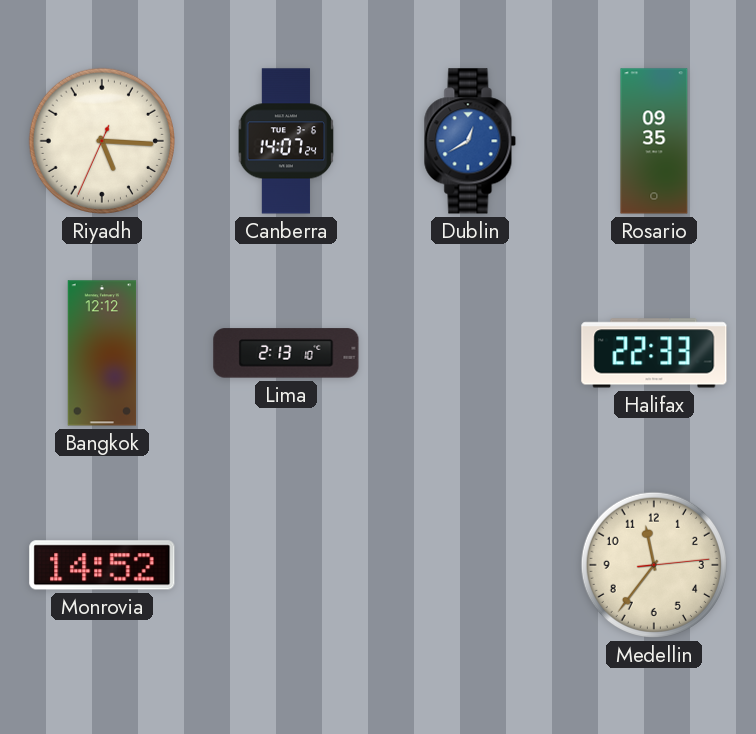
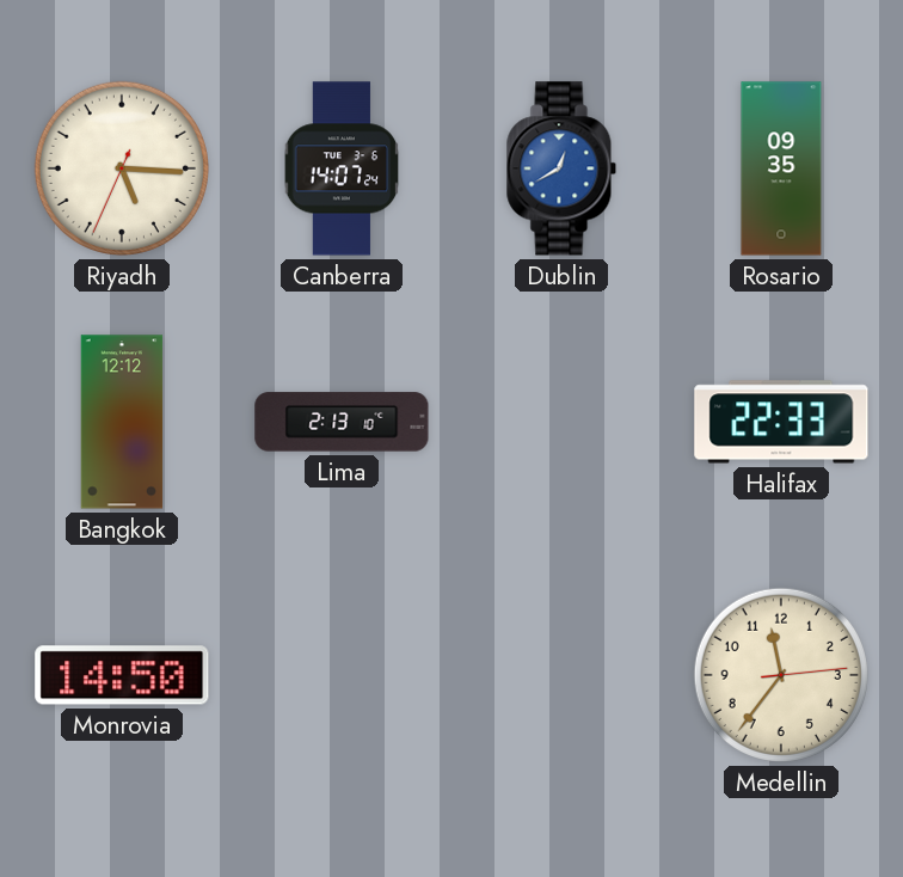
Monrovia: 14:52 -> 14:50 (122, 675)
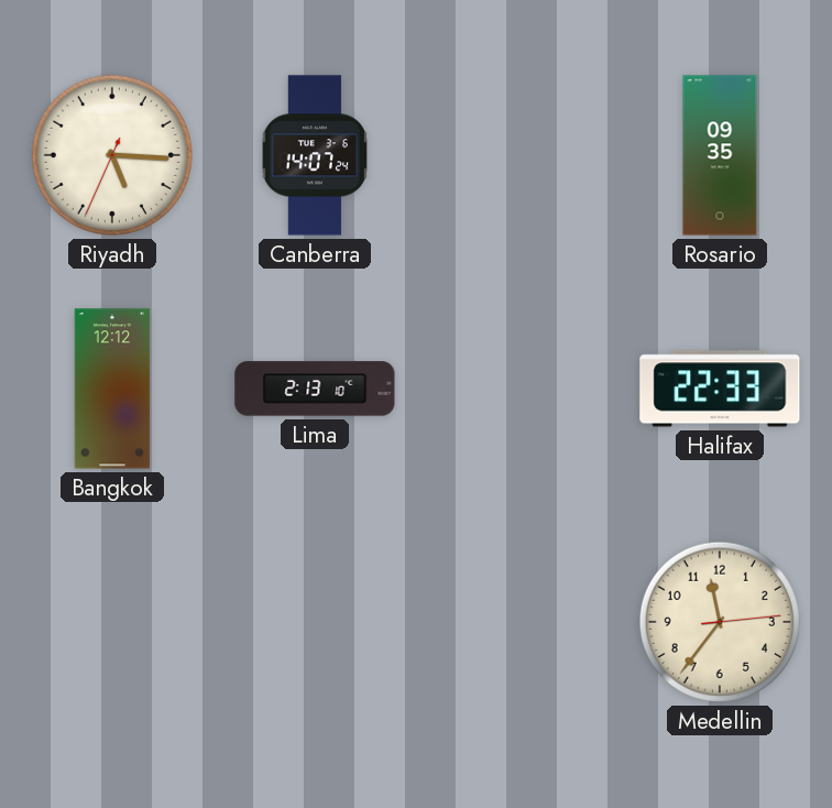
Dublin: 12:40 -> none (561, 168)
Monrovia: 14:50 -> none (122, 675)
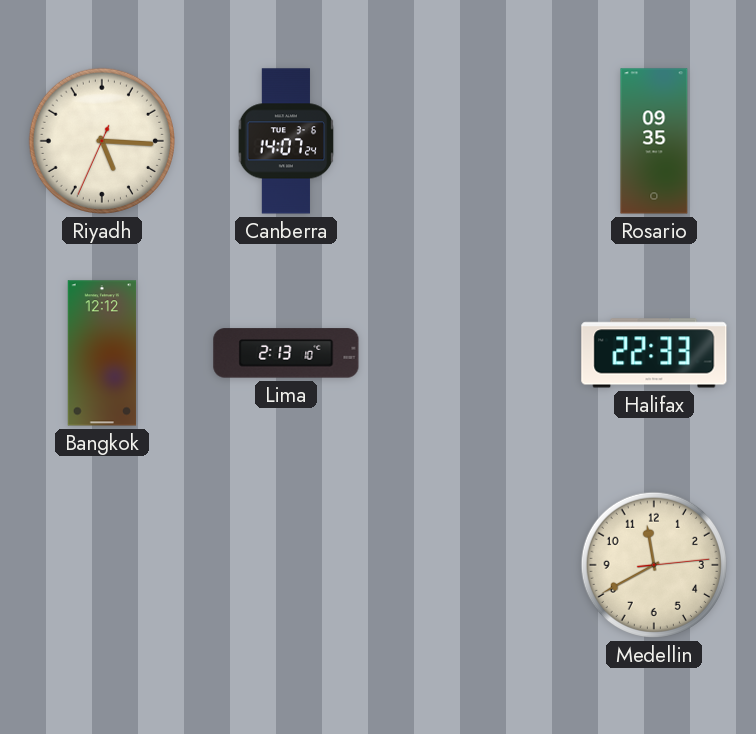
Medellin: 11:36 -> 11:40 (654, 565)
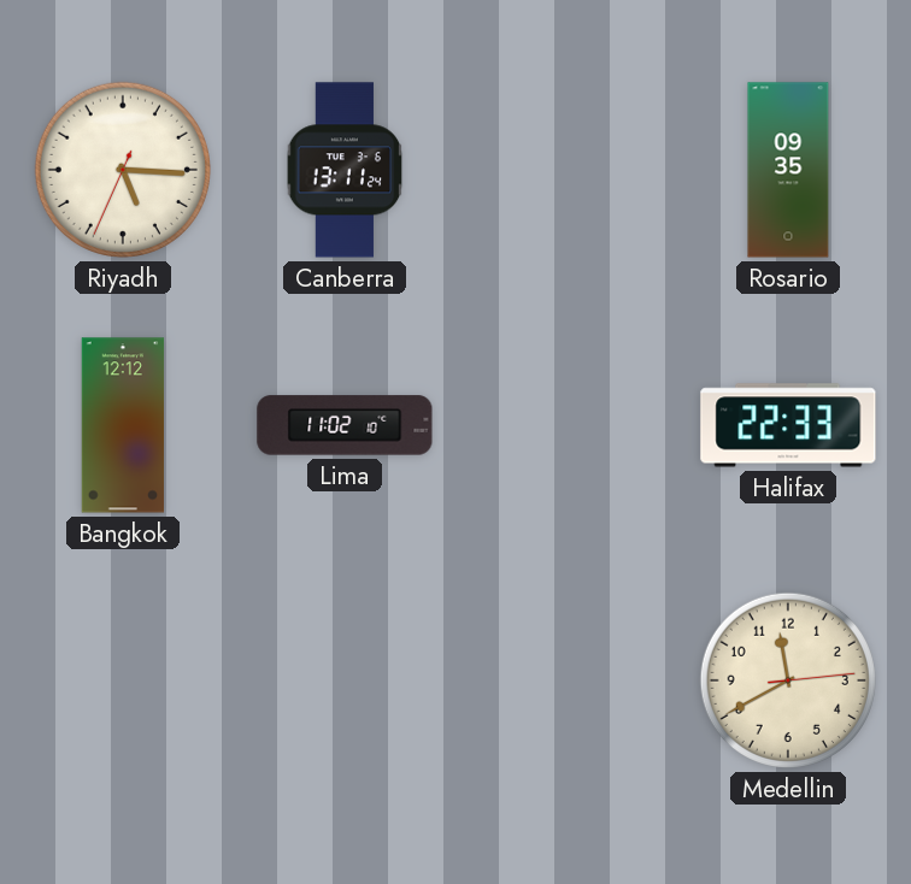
Canberra: 14:07 -> 13:11 (345, 170)
Lima: 2:13 -> 11:02 (345, 425)
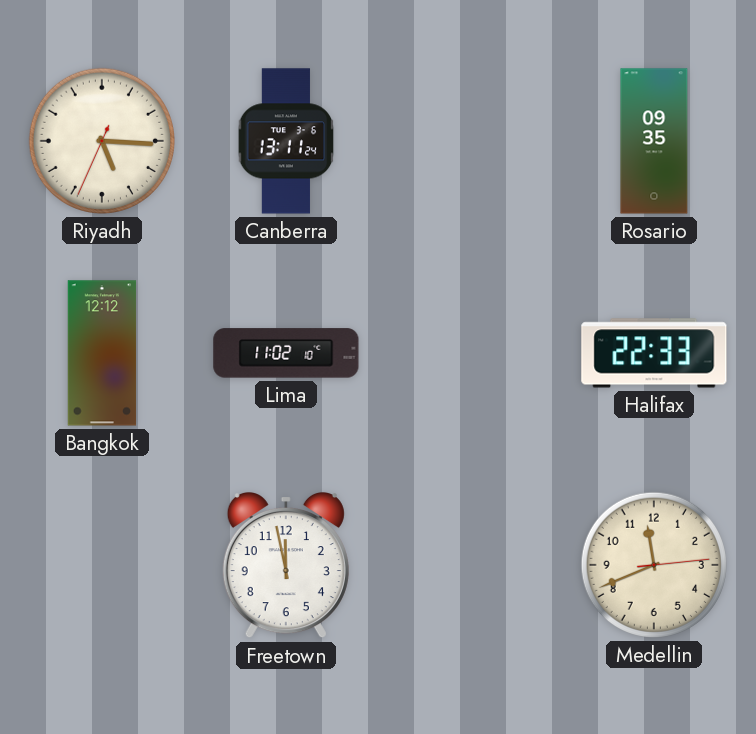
Freetown: none -> 11:58 (286, 566)
Medellin: 11:40 -> 11:41 (654, 565)
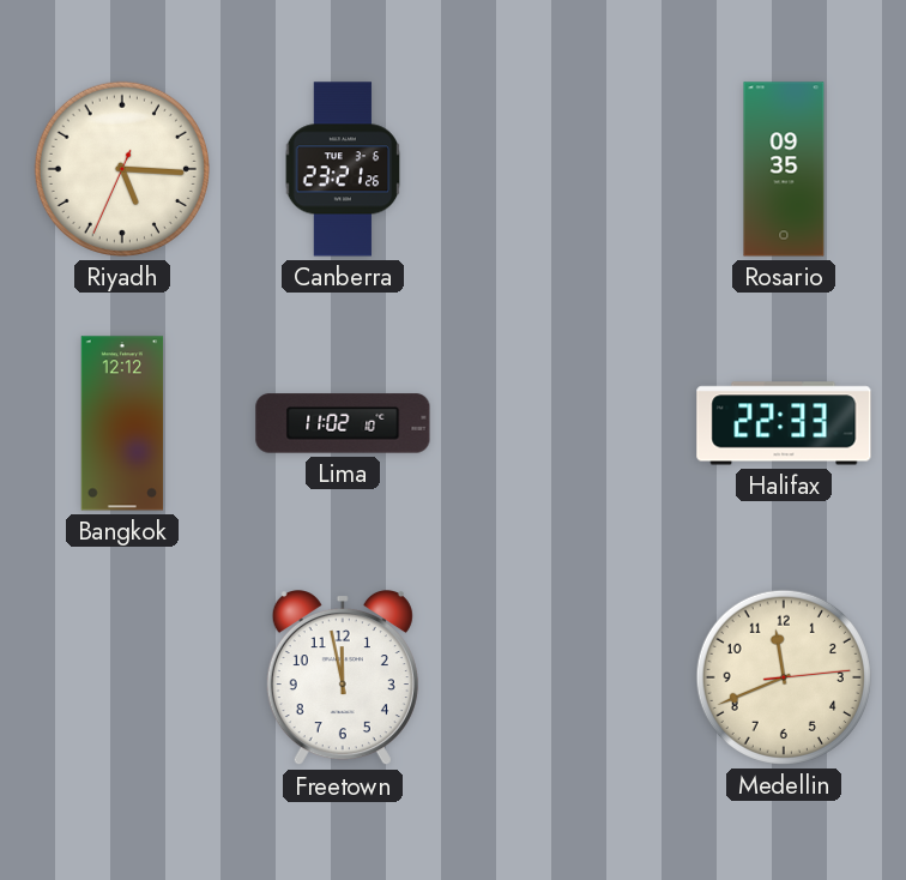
Canberra: 13:11 -> 23:21 (343, 169)
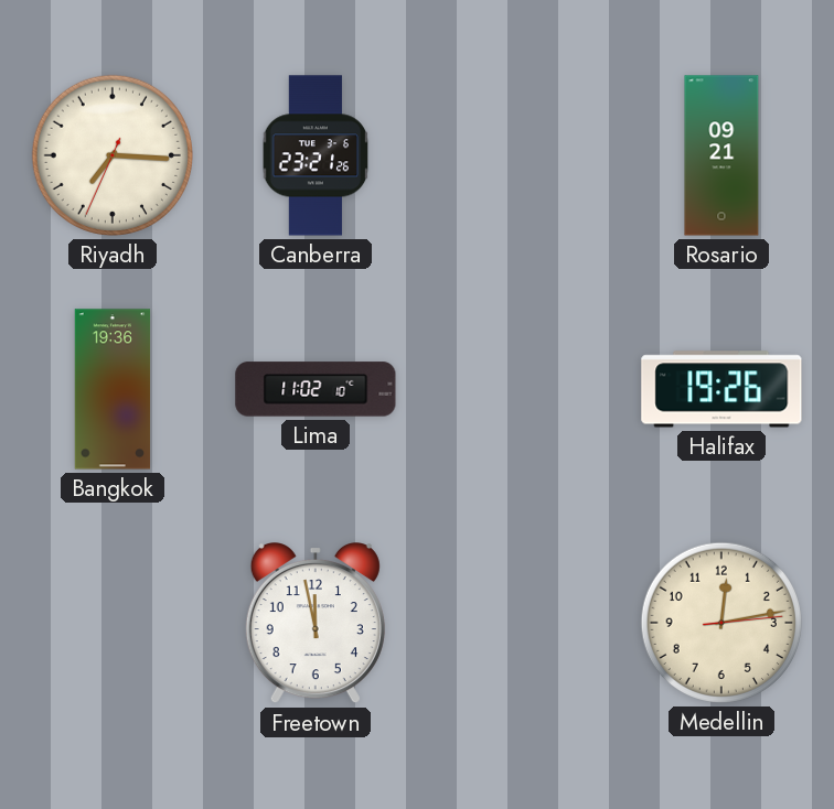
Riyadh: 5:15 -> 7:15 (113, 155)
Rosario: 09:35 -> 09:21 (721, 155)
Bangkok: 12:12 -> 19:36 (113, 389)
Halifax: 22:33 -> 19:26 (721, 389)
Medellin: 11:41 -> 12:13 (721, 623)
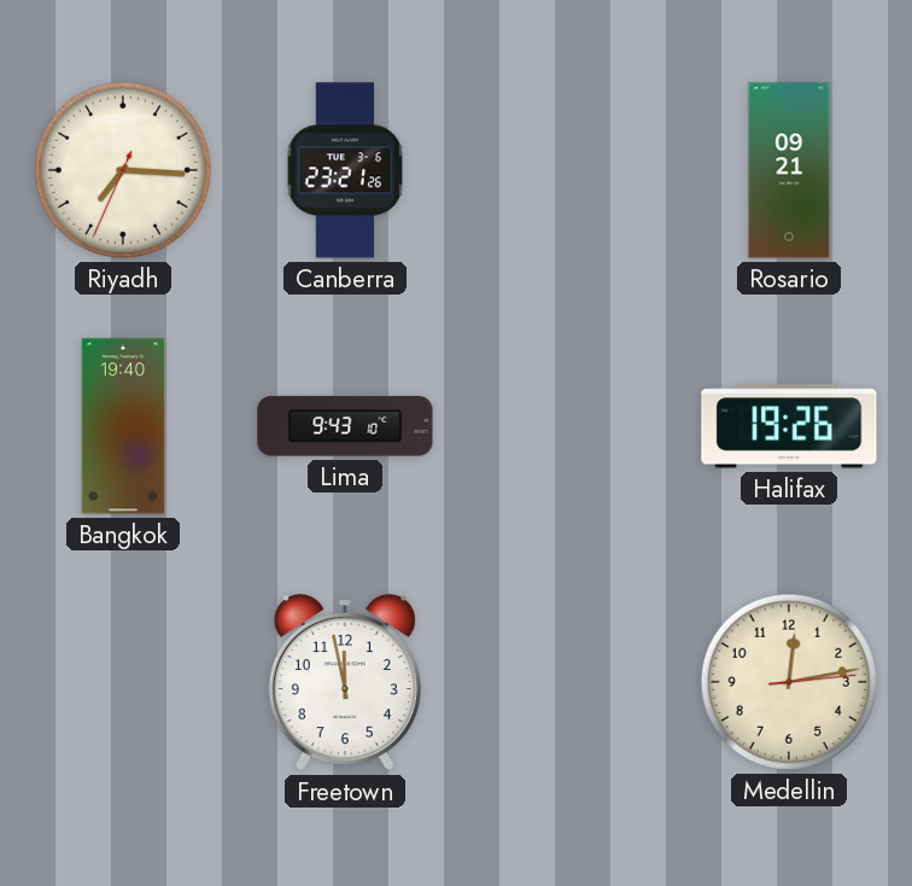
Bangkok: 19:36 -> 19:40 (123, 426)
Lima: 11:02 -> 9:43 (345, 426)
